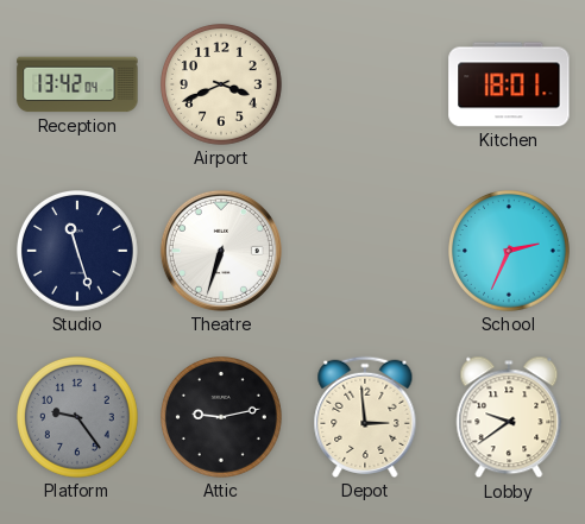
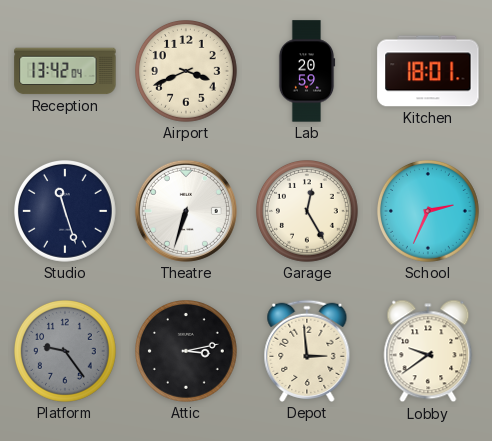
Lab: none -> 20:59 (307, 71)
Garage: none -> 12:25 (308, 212)
Attic: 9:13 -> 3:13 (187, 352)
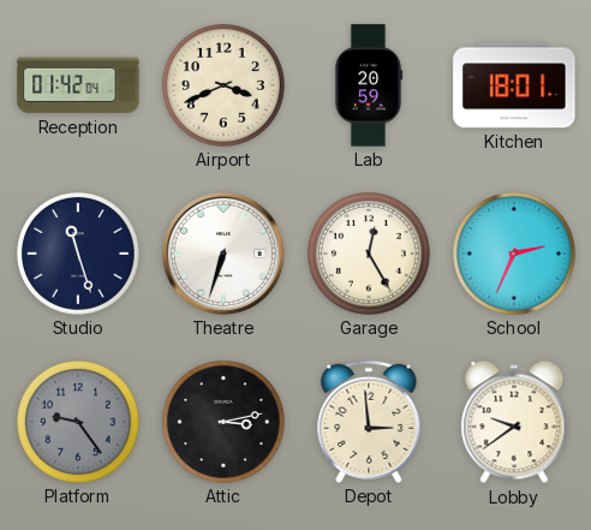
Reception: 13:42 -> 01:42 (78, 85)
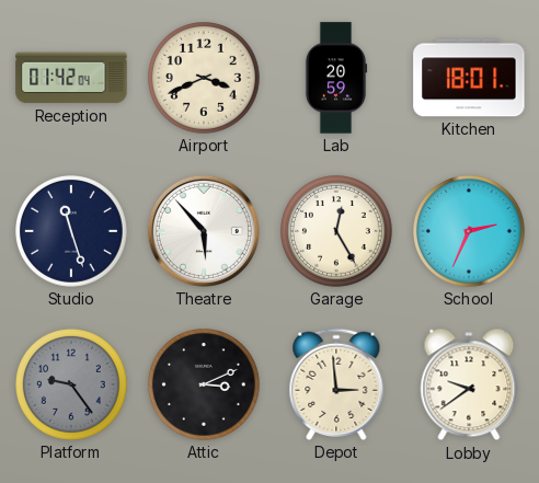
Theatre: 6:33 -> 5:53 (204, 231)
Attic: 3:13 -> 3:11 (205, 386)
